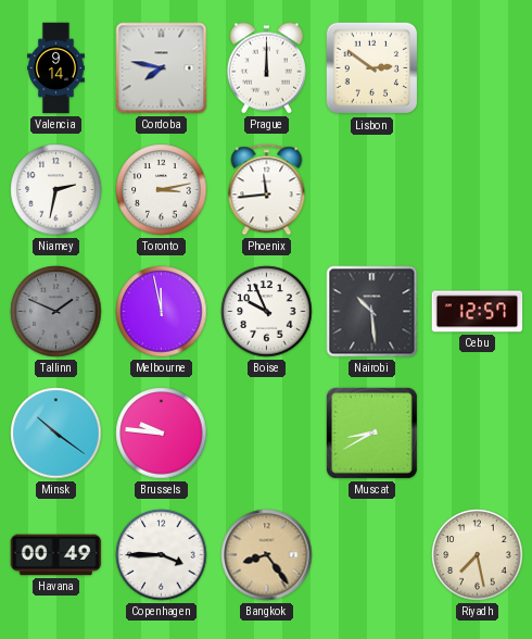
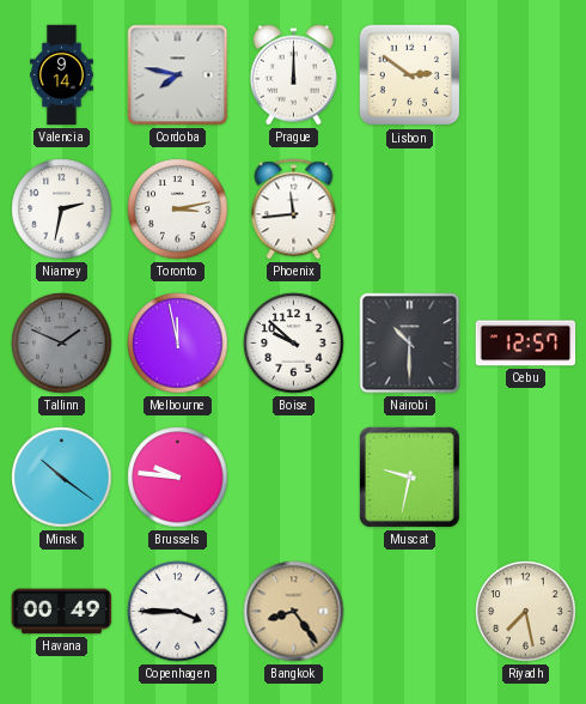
Boise: 9:56 -> 9:52 (294, 344)
Nairobi: 10:29 -> 10:30 (410, 344)
Muscat: 8:40 -> 9:32 (409, 477)
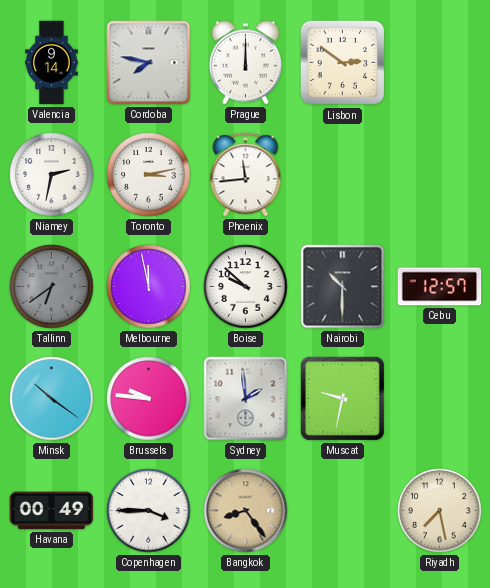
Tallinn: 1:49 -> 6:39 (52, 287)
Sydney: none -> 1:59 (246, 399)
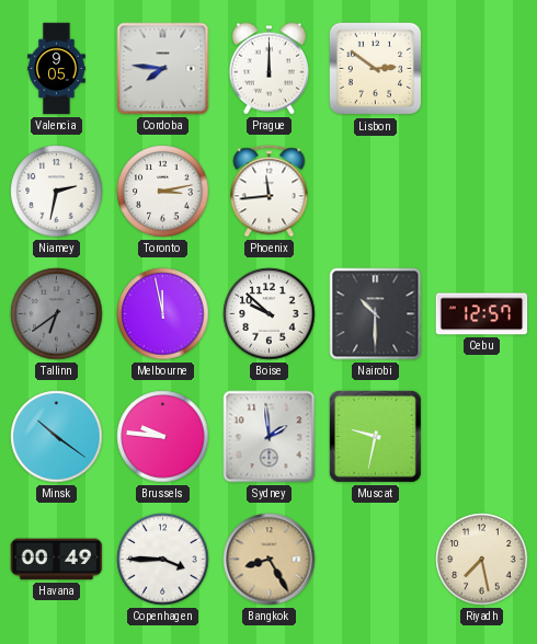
Valencia: 9:14 -> 9:05 (57, 69)
Cordoba: 7:47 -> 7:46 (163, 69)
Bangkok: 8:24 -> 8:25 (270, 560)
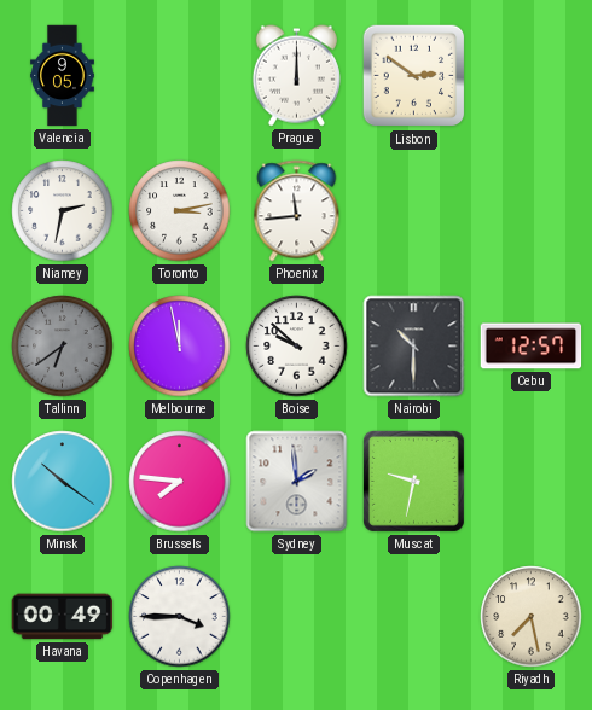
Cordoba: 7:46 -> none (163, 69)
Brussels: 9:46 -> 7:46 (180, 482)
Bangkok: 8:25 -> none (270, 560)
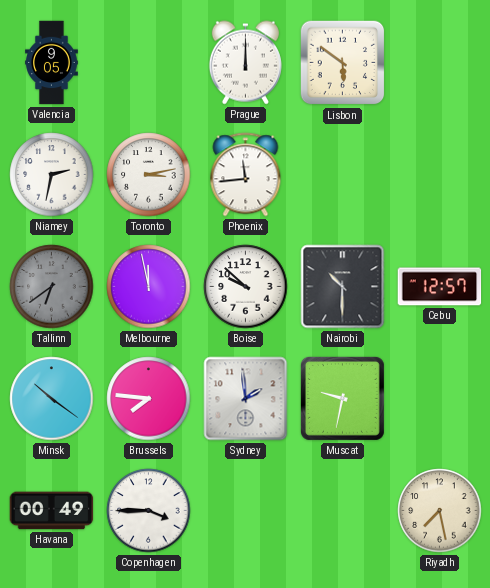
Lisbon: 2:51 -> 5:51 (343, 63)
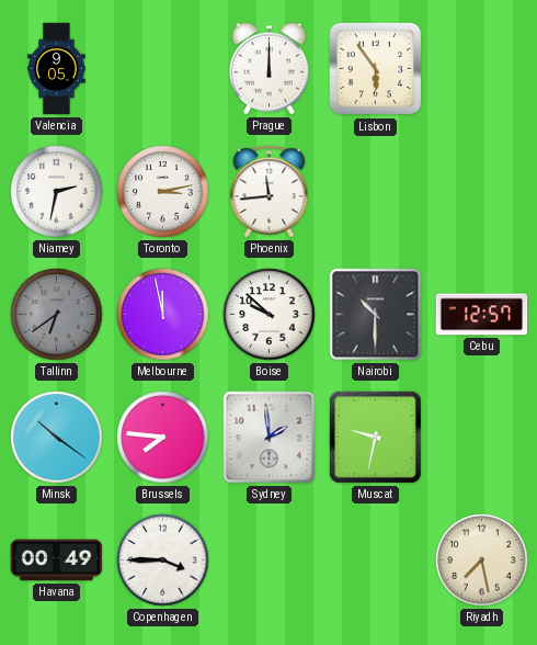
Lisbon: 5:51 -> 5:54 (376, 69)
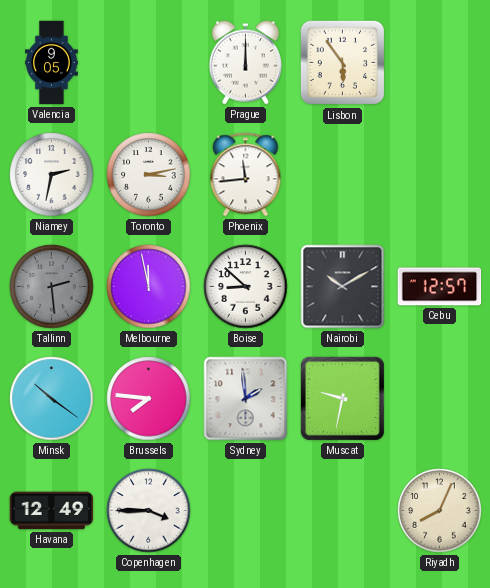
Tallinn: 6:39 -> 2:29 (52, 287)
Boise: 9:52 -> 8:52 (246, 287)
Nairobi: 10:30 -> 10:10 (343, 287)
Havana: 00:49 -> 12:49 (52, 511)
Riyadh: 7:28 -> 8:04 (440, 511)
